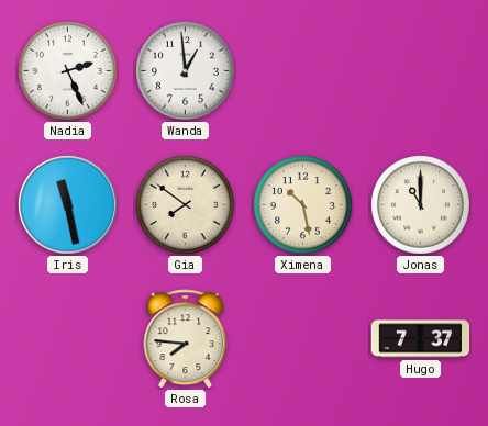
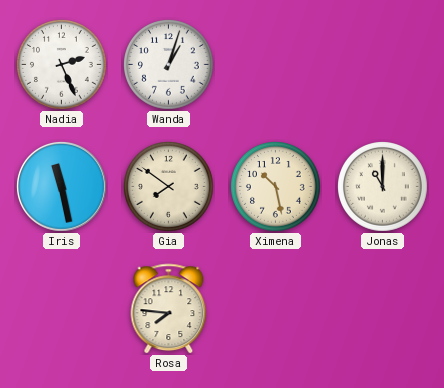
Wanda: 12:59 -> 1:03 (169, 65)
Hugo: 7:37 -> none (421, 339)
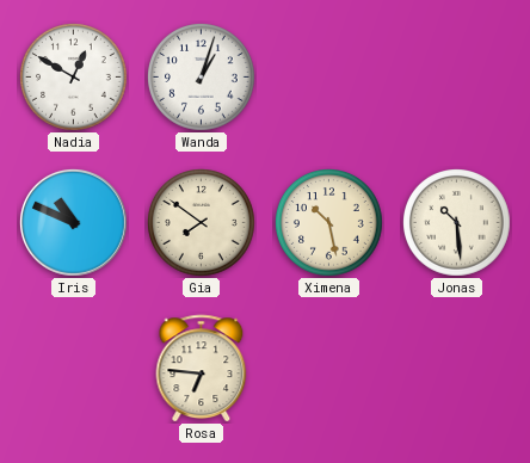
Nadia: 2:26 -> 12:50 (74, 78)
Iris: 11:28 -> 10:49 (74, 223)
Jonas: 11:00 -> 10:29 (457, 223)
Rosa: 7:46 -> 6:46 (202, 369)
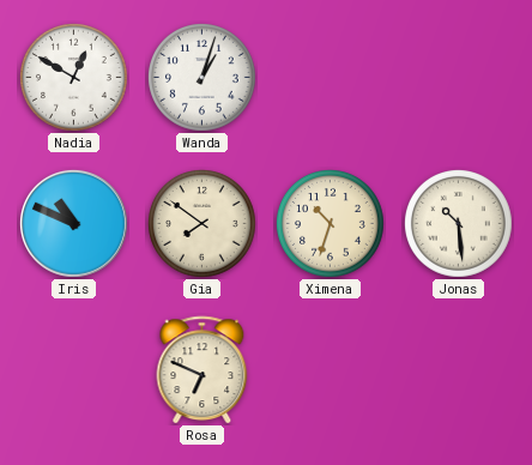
Ximena: 10:28 -> 10:33 (331, 224)
Rosa: 6:46 -> 6:49 (202, 370)
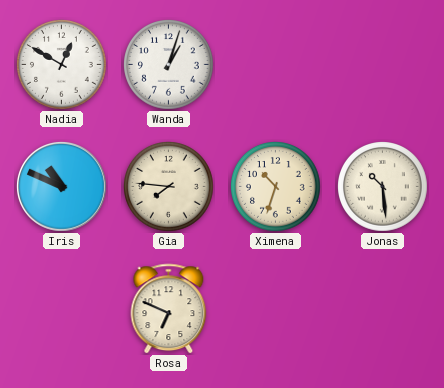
Gia: 7:51 -> 7:46 (169, 187)
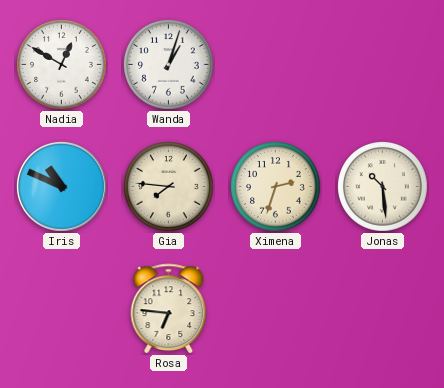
Ximena: 10:33 -> 2:33 (276, 187)
Rosa: 6:49 -> 6:46 (169, 309)
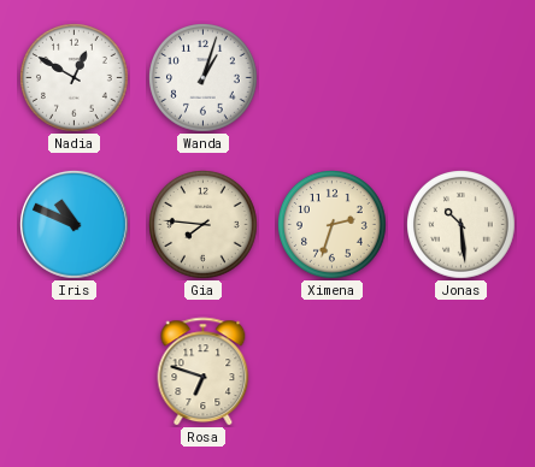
Rosa: 6:46 -> 6:48 (204, 372)
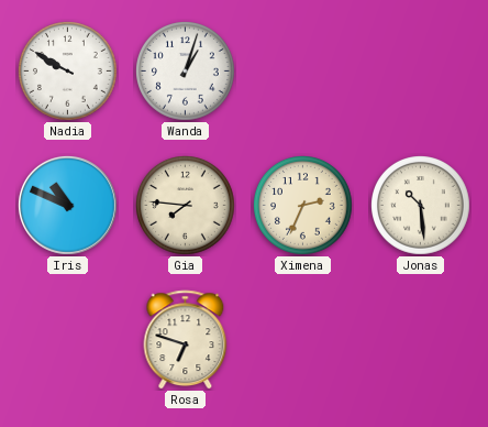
Nadia: 12:50 -> 9:50 (68, 72)
Ximena: 2:33 -> 2:34 (303, 206)
